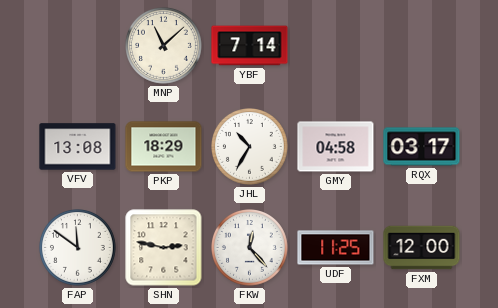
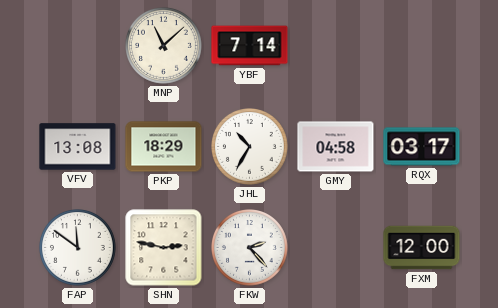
FKW: 12:23 -> 2:23 (250, 248)
UDF: 11:25 -> none (336, 248)
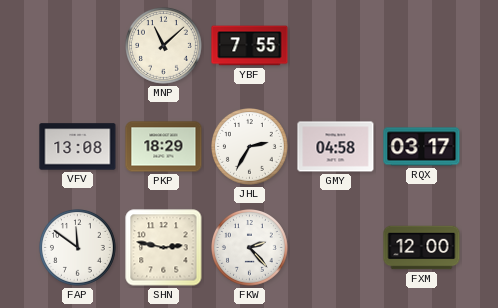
YBF: 7:14 -> 7:55 (250, 46)
JHL: 10:35 -> 2:35 (250, 147)
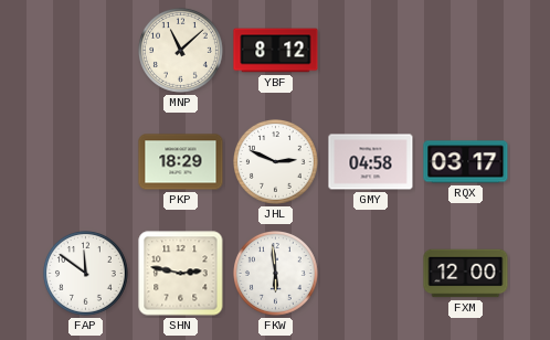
YBF: 7:55 -> 8:12 (276, 51)
VFV: 13:08 -> none (78, 147)
JHL: 2:35 -> 2:49 (276, 162)
FKW: 2:23 -> 5:59 (276, 274)
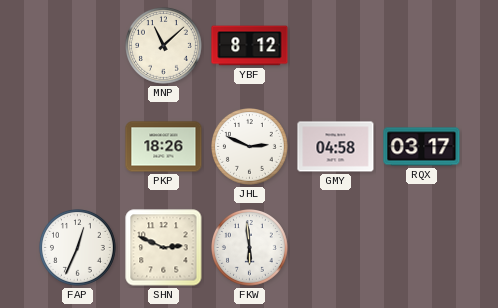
PKP: 18:29 -> 18:26 (164, 147)
FAP: 11:51 -> 12:34 (78, 248)
SHN: 2:47 -> 2:49 (164, 248)
FXM: 12:00 -> none (466, 274)
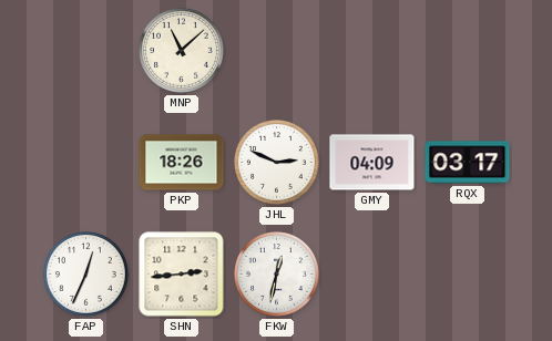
YBF: 8:12 -> none (250, 46)
GMY: 04:58 -> 04:09 (372, 163)
SHN: 2:49 -> 2:44 (182, 275)
FKW: 5:59 -> 12:32 (277, 275)
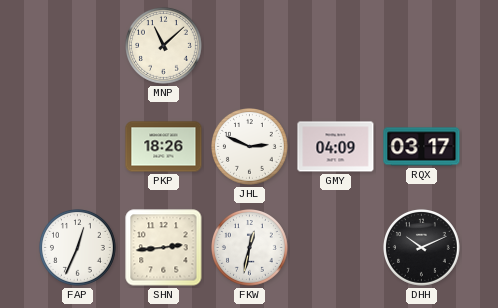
DHH: none -> 10:11 (422, 248)
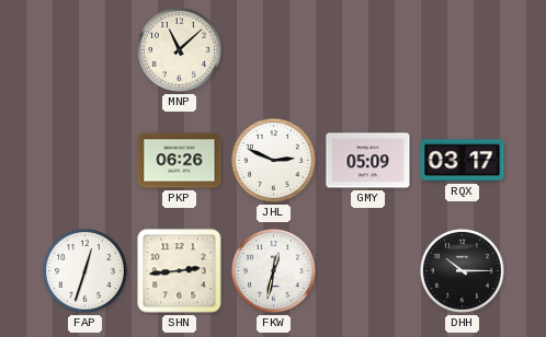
PKP: 18:26 -> 06:26 (180, 161)
GMY: 04:09 -> 05:09 (368, 161)
FAP: 12:34 -> 12:33 (86, 271)
DHH: 10:11 -> 10:15 (463, 271)
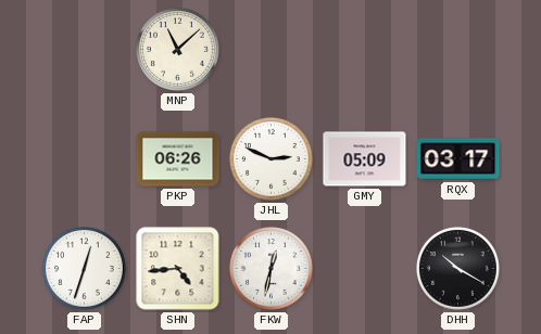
SHN: 2:44 -> 4:44 (178, 269)
DHH: 10:15 -> 10:20 (458, 269)
